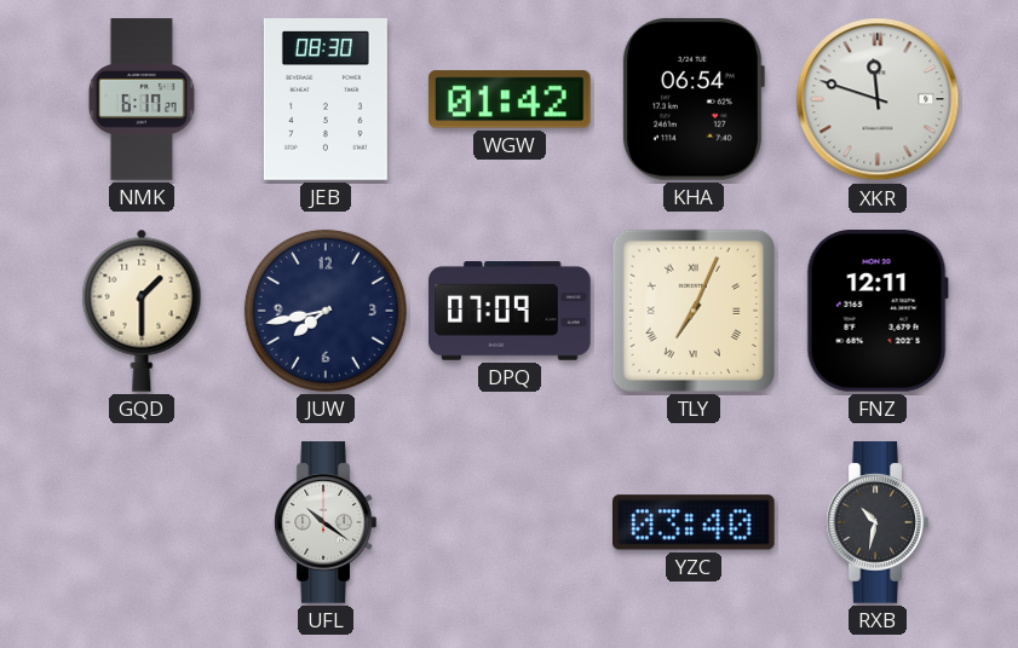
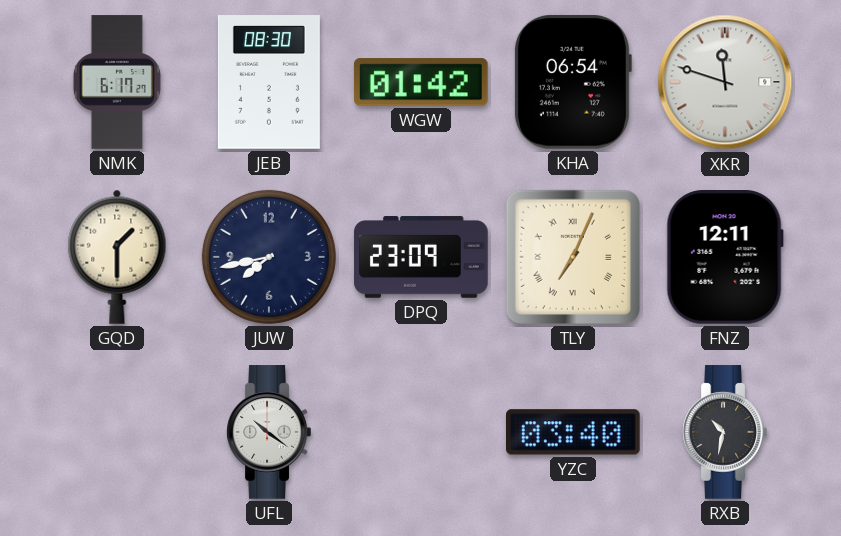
DPQ: 07:09 -> 23:09 (421, 257)
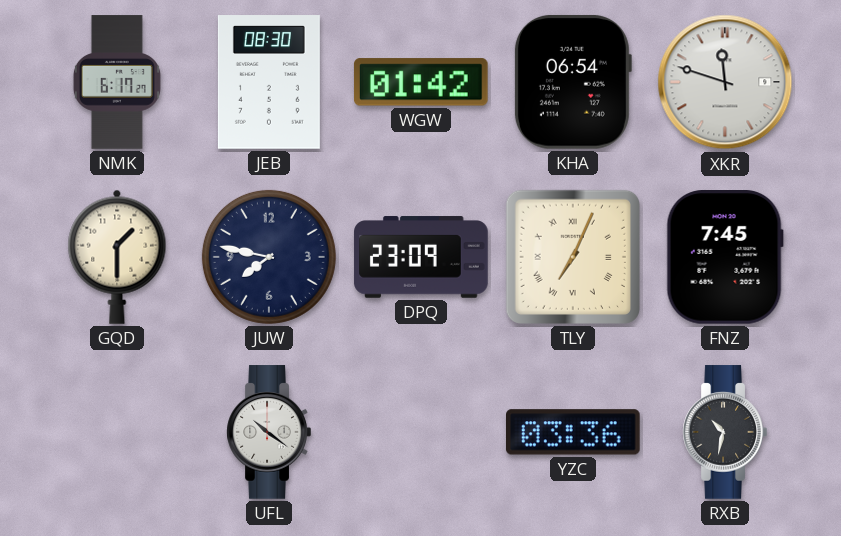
JUW: 7:43 -> 7:47 (269, 257)
FNZ: 12:11 -> 7:45 (725, 258)
YZC: 03:40 -> 03:36 (574, 432)
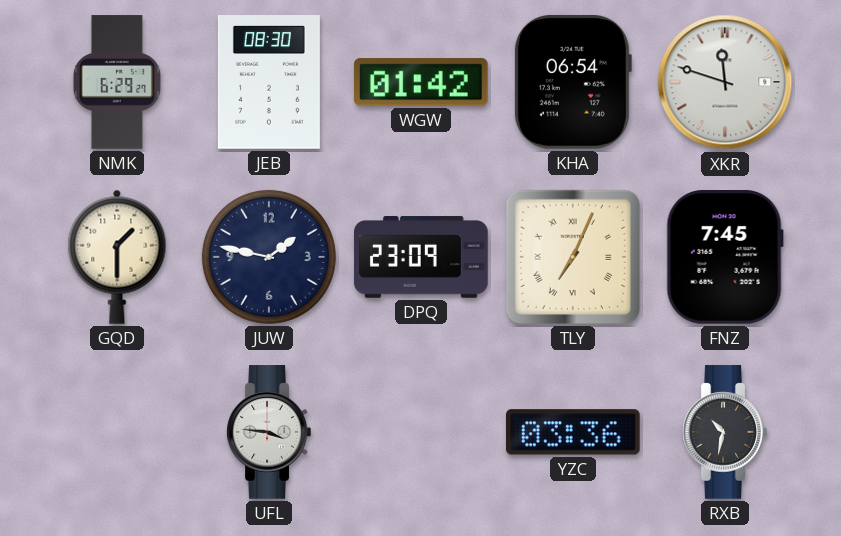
NMK: 6:17 -> 6:29 (117, 82)
JUW: 7:47 -> 1:47 (269, 257)
UFL: 10:21 -> 3:46 (269, 432)
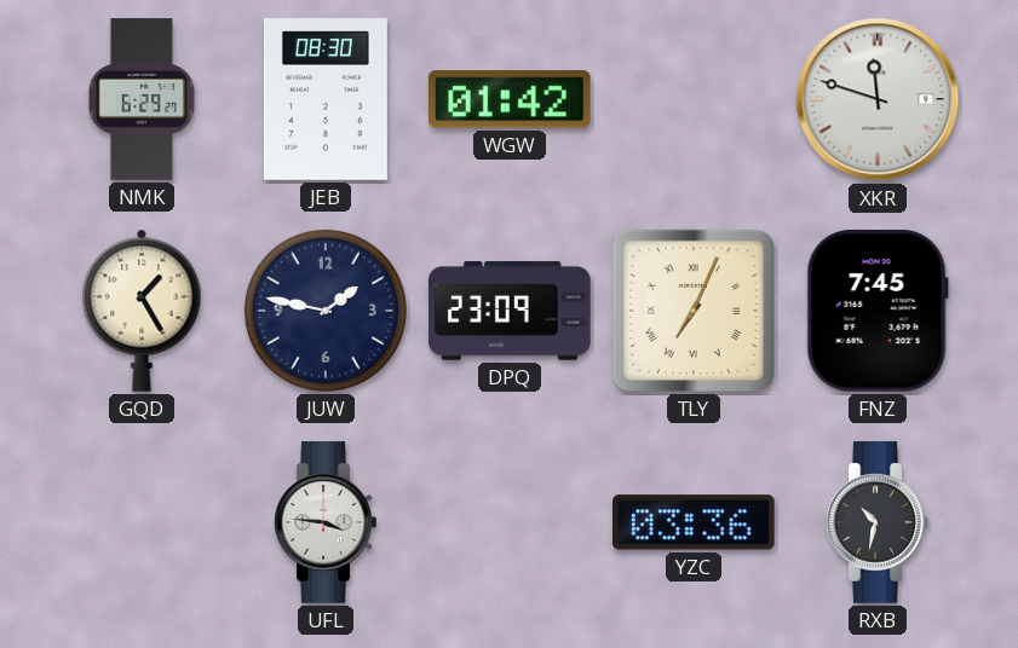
KHA: 06:54 -> none (572, 82)
GQD: 1:30 -> 1:25 (142, 311)
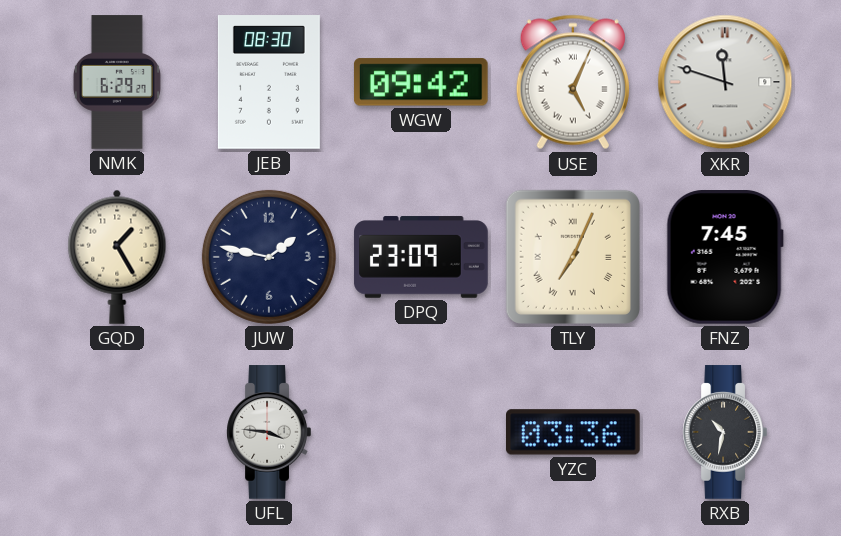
WGW: 01:42 -> 09:42 (421, 82)
USE: none -> 5:04 (573, 82)
